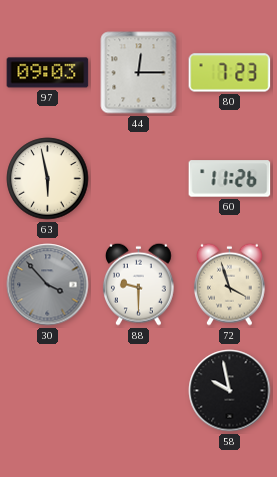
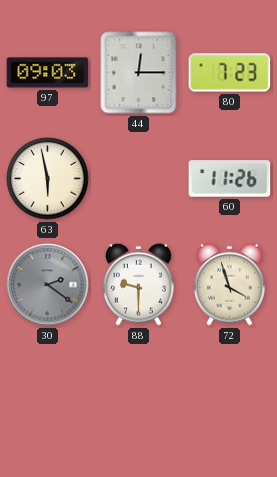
30: 3:53 -> 2:21 (48, 285)
58: 9:58 -> none (230, 391)
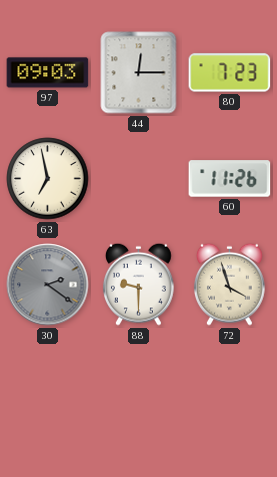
63: 5:58 -> 6:58 (48, 179)
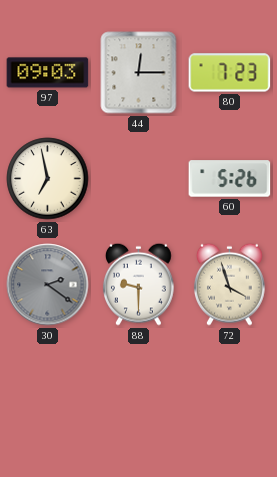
60: 11:26 -> 5:26 (230, 179)
